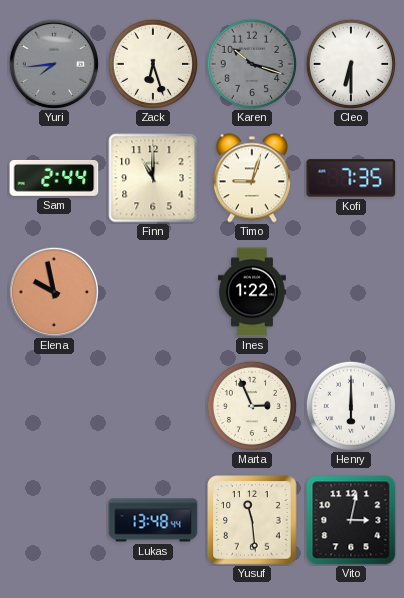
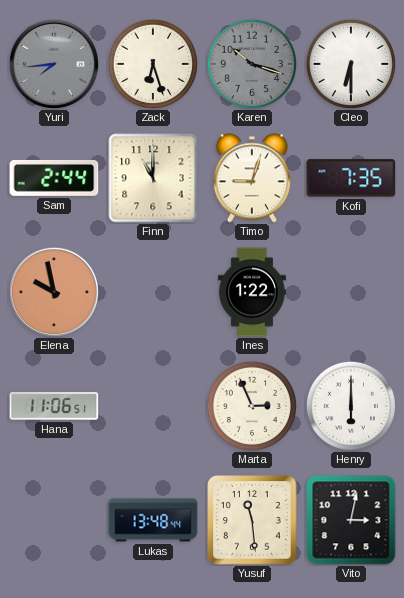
Hana: none -> 11:06 (54, 406)
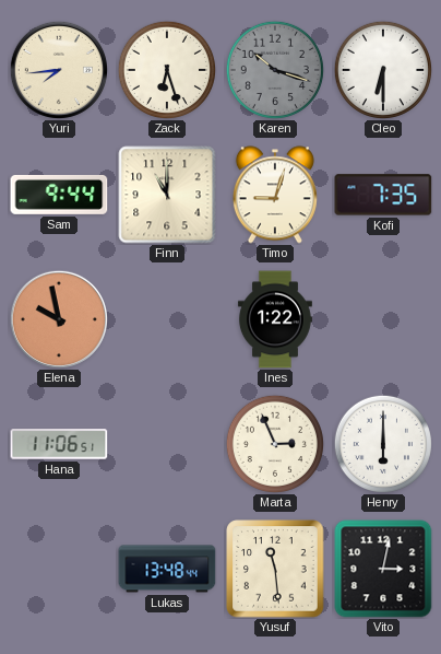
Yuri dial: grey -> cream (59, 70)
Sam: 2:44 -> 9:44 (59, 195)
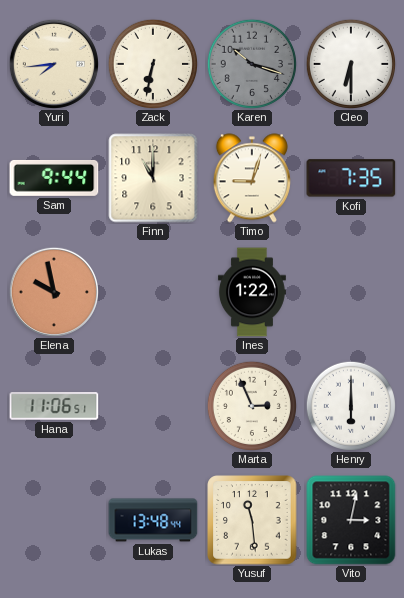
Zack: 6:27 -> 6:32 (153, 64)
